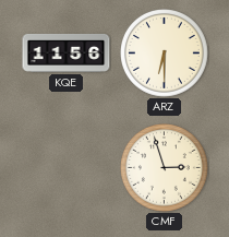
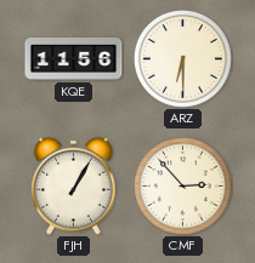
FJH: none -> 1:05 (74, 185)
CMF: 2:57 -> 2:53 (183, 187)
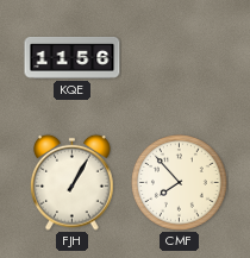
ARZ: 6:30 -> none (183, 59)
CMF: 2:53 -> 7:53 (180, 183)
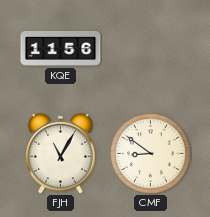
FJH: 1:05 -> 11:05 (61, 153)
CMF: 7:53 -> 8:51 (151, 154)
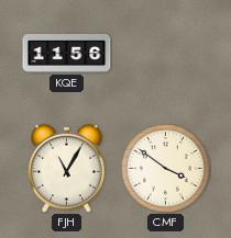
CMF: 8:51 -> 3:51 (166, 169)
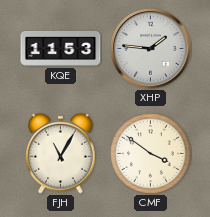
KQE: 11:56 -> 11:53 (61, 48)
XHP: none -> 1:46 (151, 49)
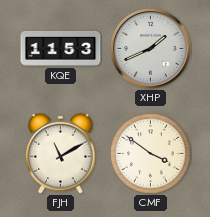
XHP: 1:46 -> 1:41 (151, 49)
FJH: 11:05 -> 11:10 (61, 153)
